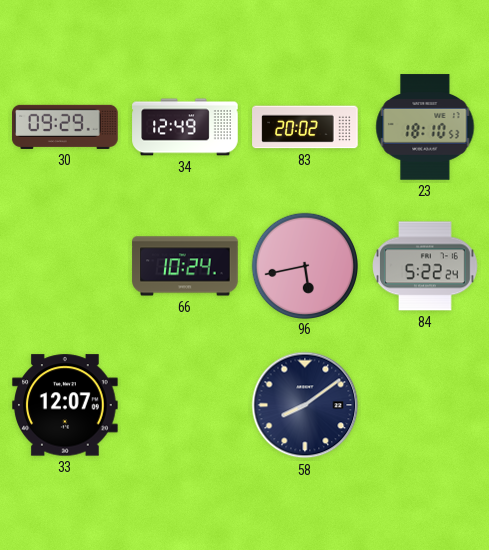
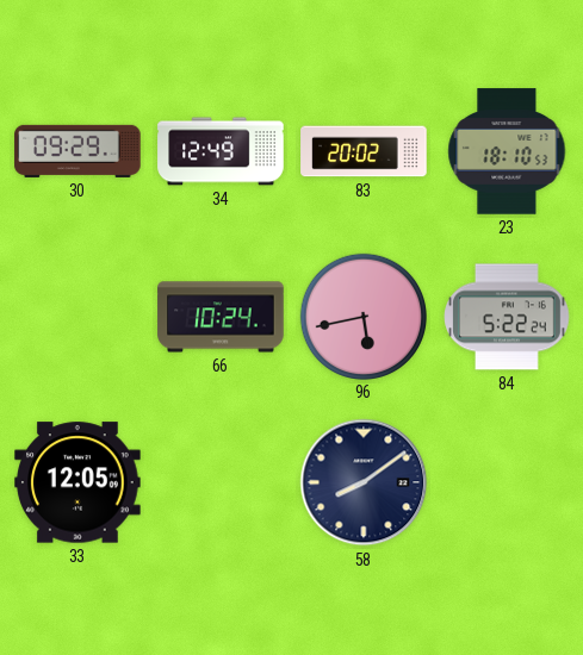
33: 12:07 -> 12:05 (77, 482)
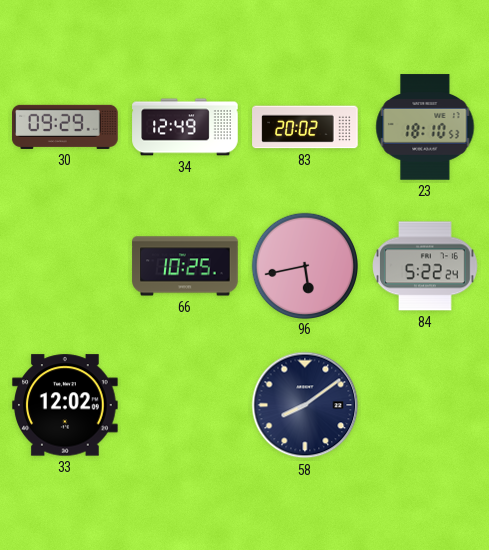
66: 10:24 -> 10:25 (185, 266)
33: 12:05 -> 12:02 (65, 405)
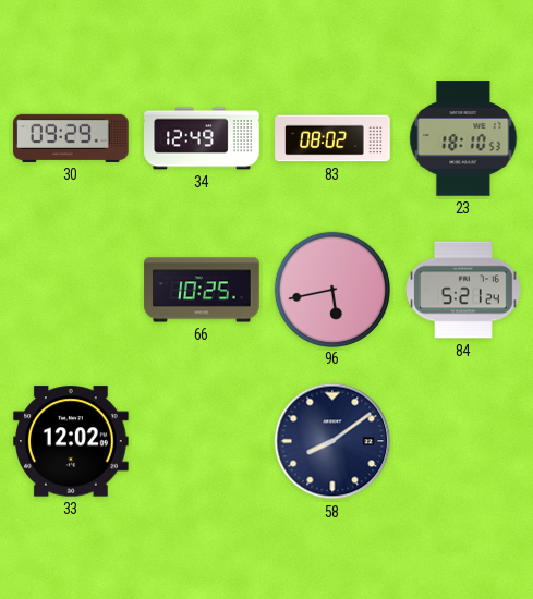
83: 20:02 -> 08:02 (332, 138)
84: 5:22 -> 5:21 (463, 290)
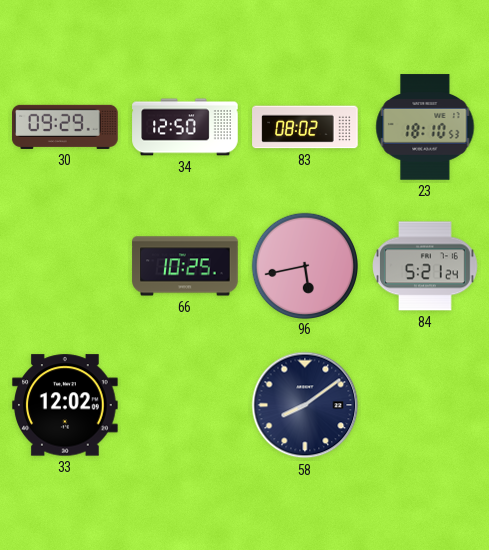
34: 12:49 -> 12:50 (185, 127)
